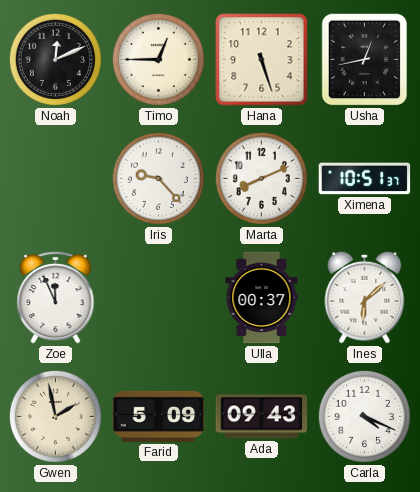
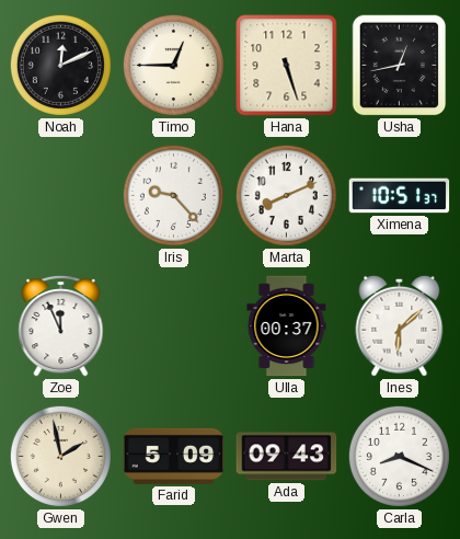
Carla: 4:19 -> 8:19 (399, 456)
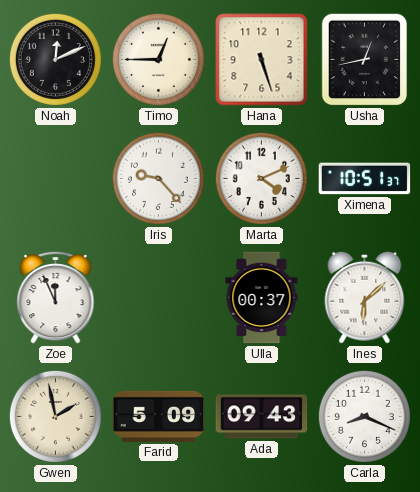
Marta: 8:11 -> 4:11 (261, 178)
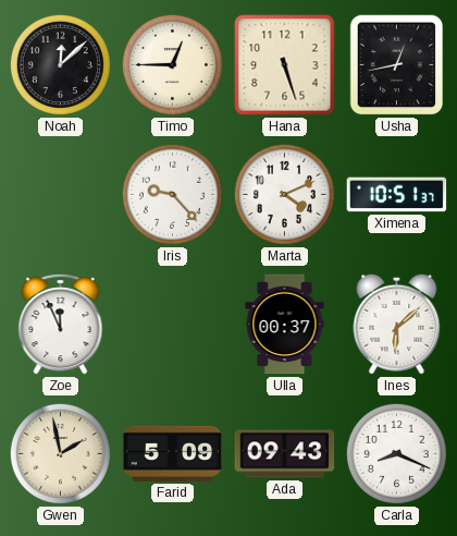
Noah: 12:11 -> 12:08 (60, 64)
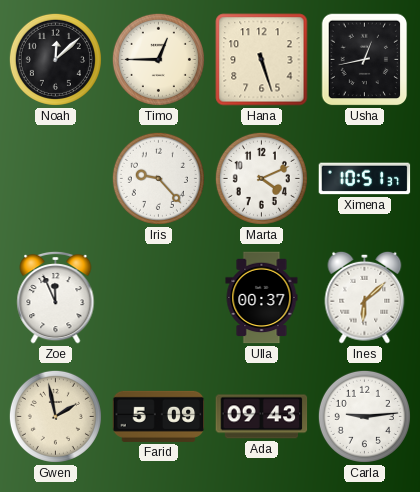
Carla: 8:19 -> 9:14 (364, 416)
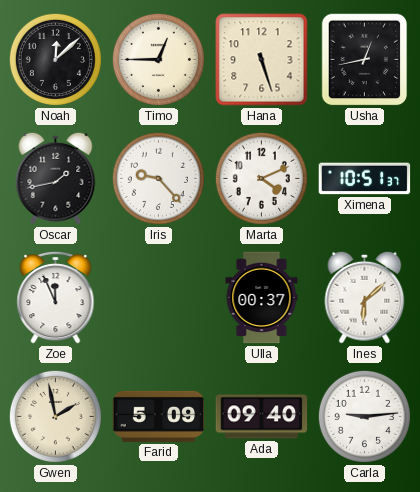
Oscar: none -> 1:43 (56, 178)
Ada: 09:43 -> 09:40 (262, 417)
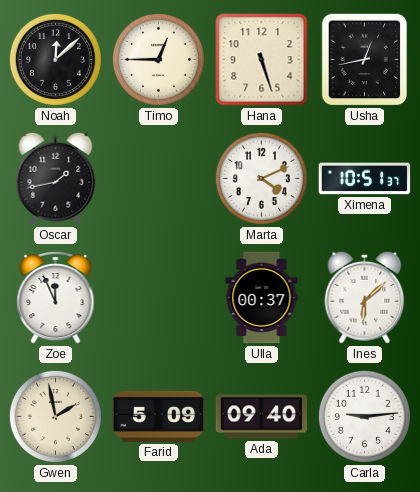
Iris: 9:23 -> none (158, 178)
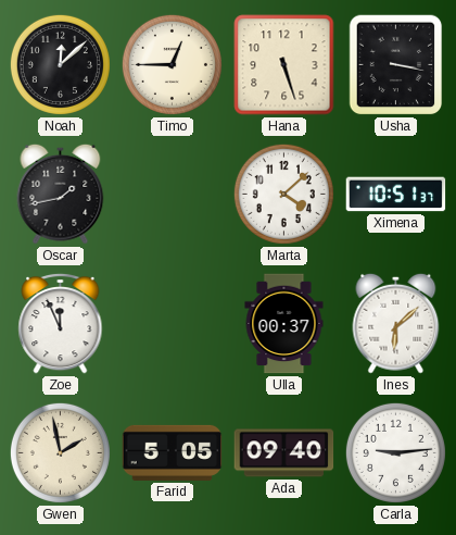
Usha: 12:43 -> 3:17 (396, 65)
Marta: 4:11 -> 4:08 (283, 194)
Farid: 5:09 -> 5:05 (173, 452)
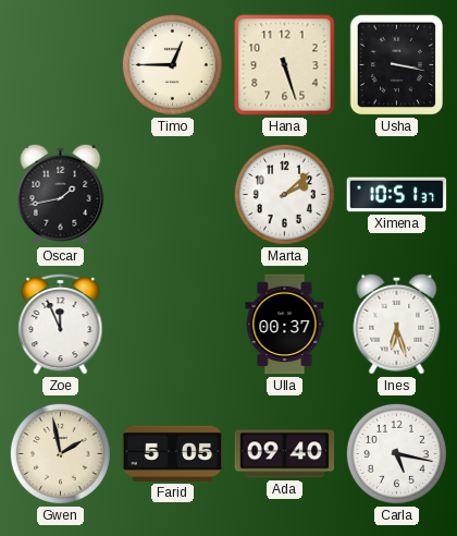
Noah: 12:08 -> none (60, 64)
Marta: 4:08 -> 2:08 (284, 194)
Ines: 6:08 -> 6:27 (397, 324)
Carla: 9:14 -> 5:17 (396, 453)
